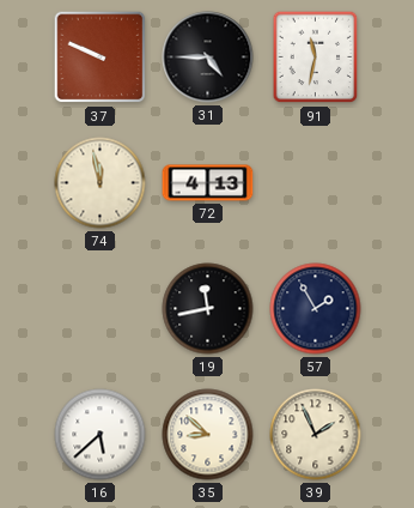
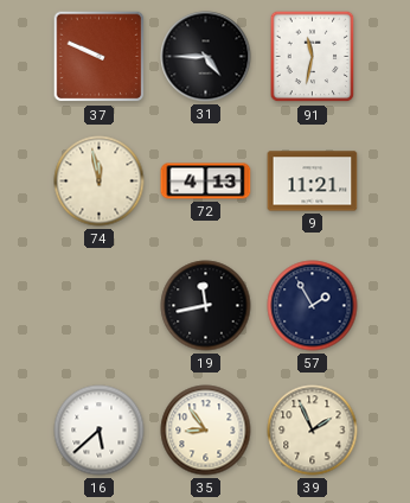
9: none -> 11:21 (313, 182)
35: 8:52 -> 8:54 (206, 431)
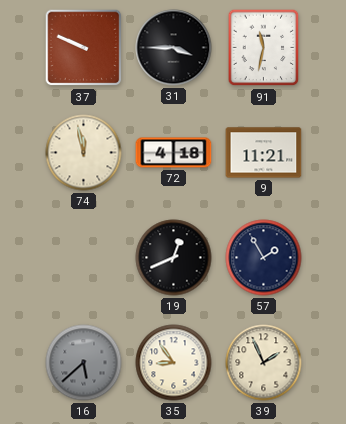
31: 4:45 -> 3:45 (174, 48)
72: 4:13 -> 4:18 (174, 153)
19: 11:43 -> 12:41 (174, 258)
16 dial: white -> grey (84, 363)
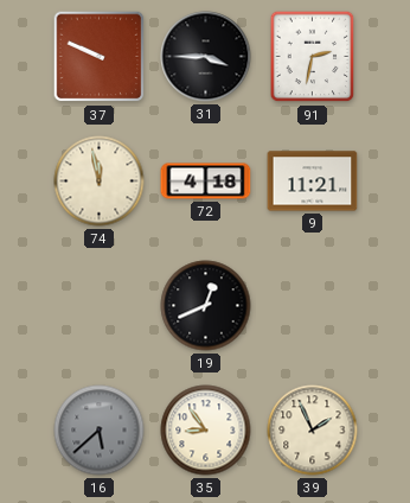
91: 11:32 -> 2:32 (313, 57)
57: 1:55 -> none (264, 258)
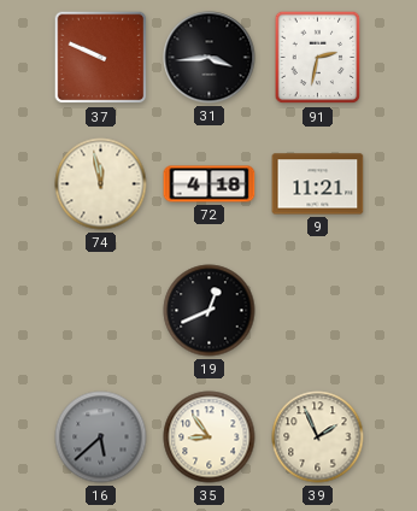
31: 3:45 -> 3:44 (210, 58)
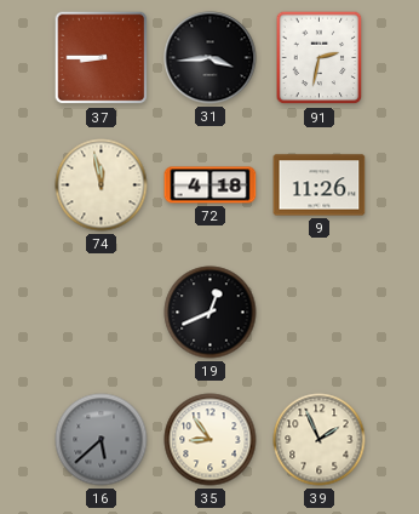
37: 9:49 -> 8:45 (102, 58)
9: 11:21 -> 11:26 (320, 185)
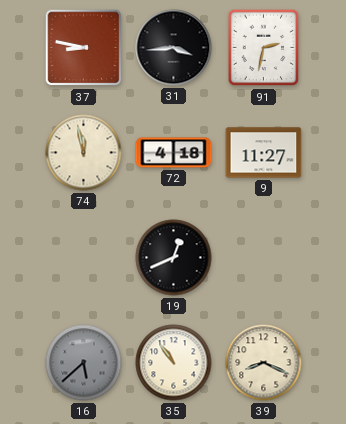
37: 8:45 -> 8:47 (84, 48)
9: 11:26 -> 11:27 (264, 153)
35: 8:54 -> 10:54 (174, 363)
39: 1:56 -> 8:19 (264, 363)
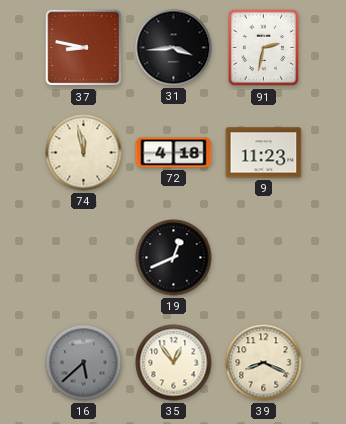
9: 11:27 -> 11:23 (264, 153)
35: 10:54 -> 12:54 (174, 363)
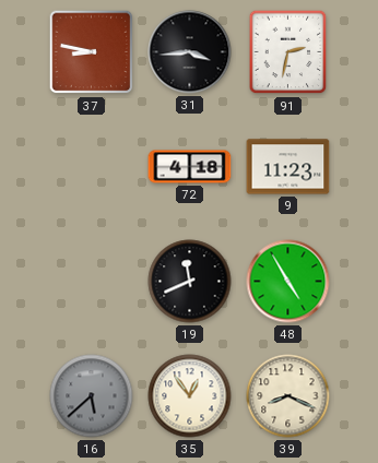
74: 11:58 -> none (84, 153)
19: 12:41 -> 11:41 (190, 282)
48: none -> 4:55 (288, 282)
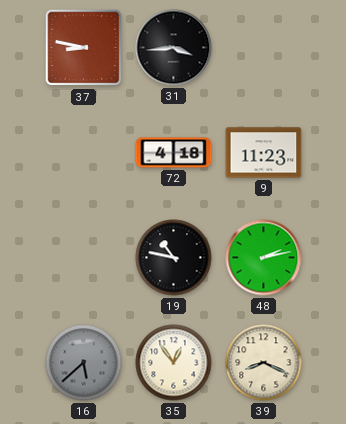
91: 2:32 -> none (288, 52)
19: 11:41 -> 10:47 (174, 258)
48: 4:55 -> 2:13 (264, 258)
